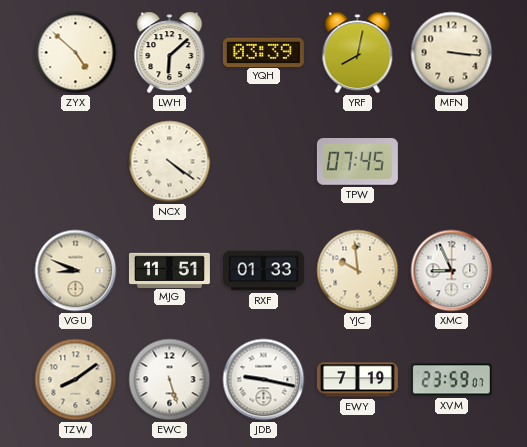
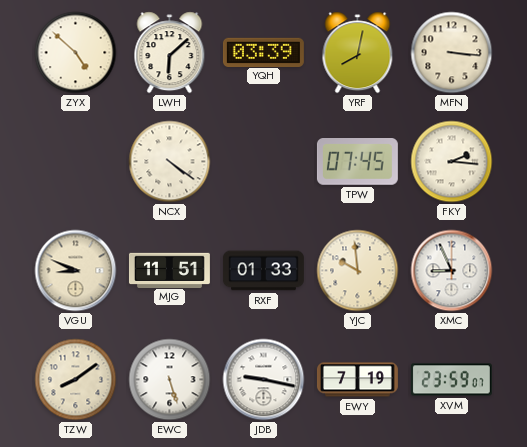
FKY: none -> 2:16 (452, 162)
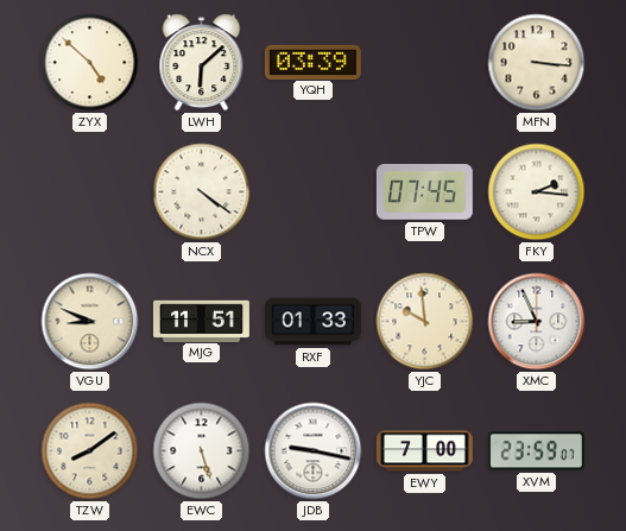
YRF: 8:02 -> none (358, 53)
EWY: 7:19 -> 7:00 (424, 451)
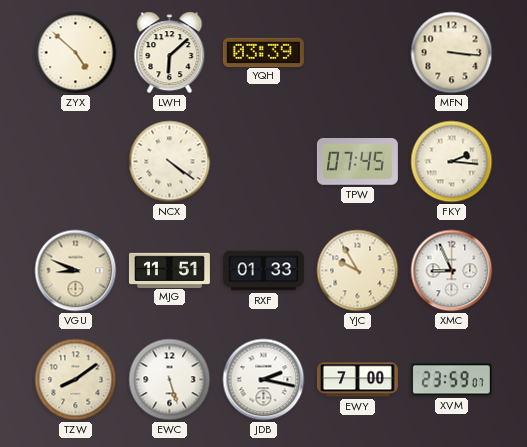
YJC: 9:59 -> 9:55 (358, 271)
JDB: 9:17 -> 2:17 (264, 380)
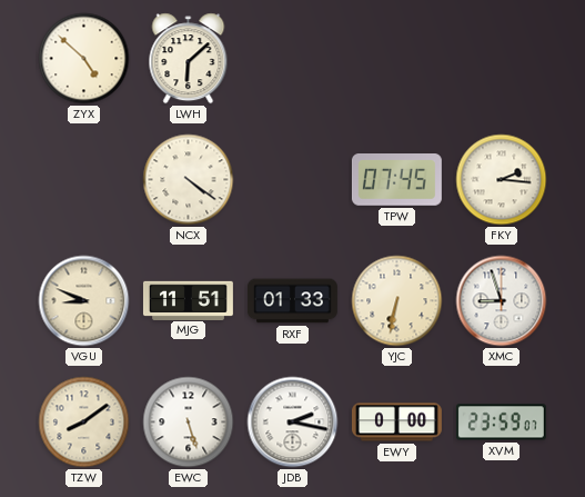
YQH: 03:39 -> none (263, 52)
MFN: 3:16 -> none (452, 53)
YJC: 9:55 -> 6:32 (397, 301)
XMC: 8:56 -> 8:57 (502, 301)
EWY: 7:00 -> 0:00 (396, 423)
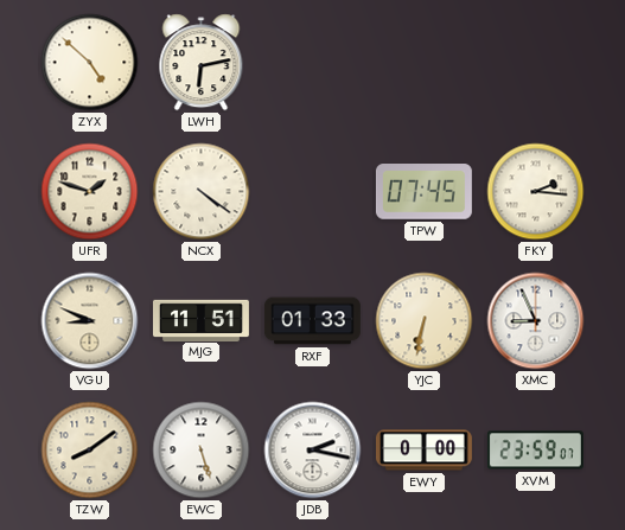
LWH: 6:08 -> 6:13 (202, 63)
UFR: none -> 1:48 (90, 192)
XMC: 8:57 -> 8:56 (536, 321)
